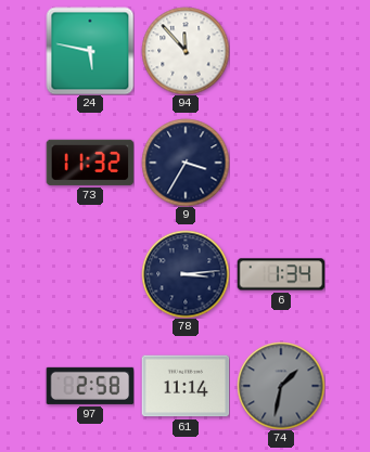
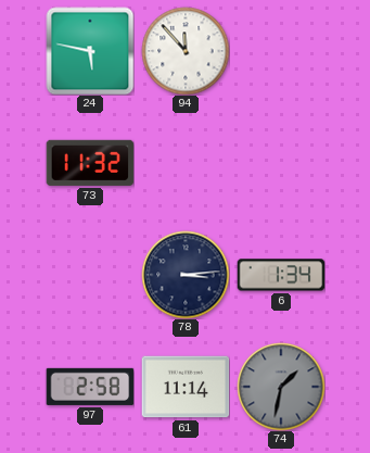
9: 3:35 -> none (186, 163)
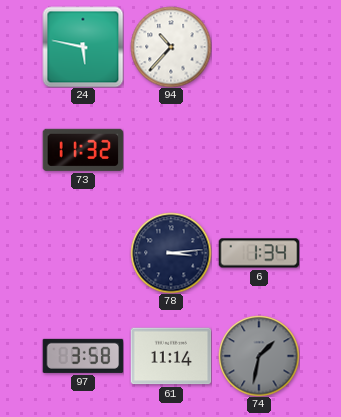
94: 11:53 -> 10:37 (171, 47)
97: 2:58 -> 3:58 (83, 356)
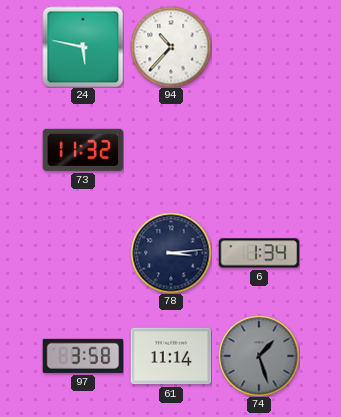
74: 1:32 -> 1:27 (259, 356)
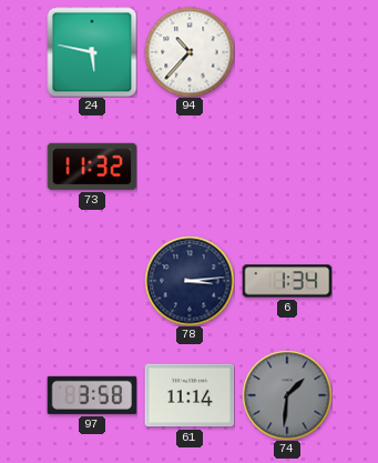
74: 1:27 -> 1:31 (287, 395)
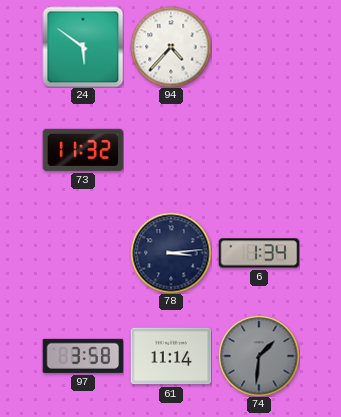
24: 5:47 -> 5:51 (83, 47)
94: 10:37 -> 4:37 (171, 47)
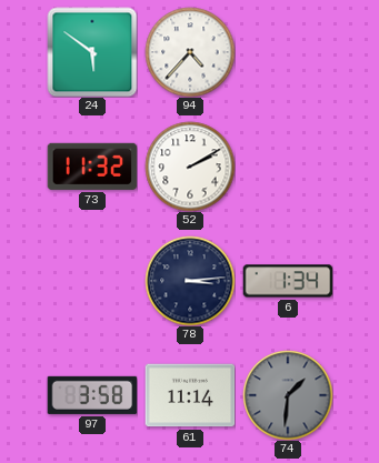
52: none -> 2:10 (190, 167)
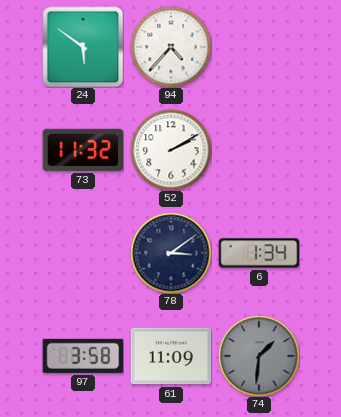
78: 3:14 -> 3:09 (171, 253)
61: 11:14 -> 11:09 (171, 356)
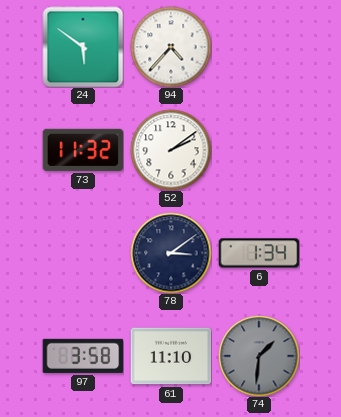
52: 2:10 -> 2:09 (171, 150)
61: 11:09 -> 11:10 (171, 356)
